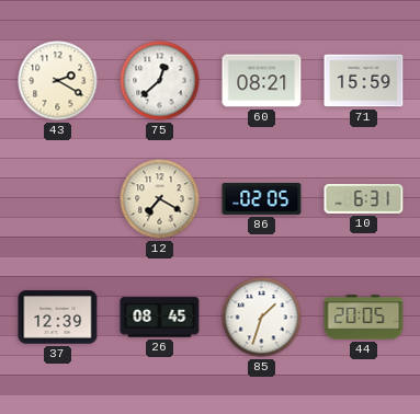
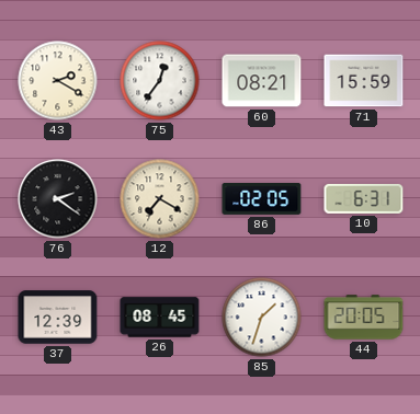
75: 12:38 -> 12:36 (160, 81)
76: none -> 2:21 (58, 199)
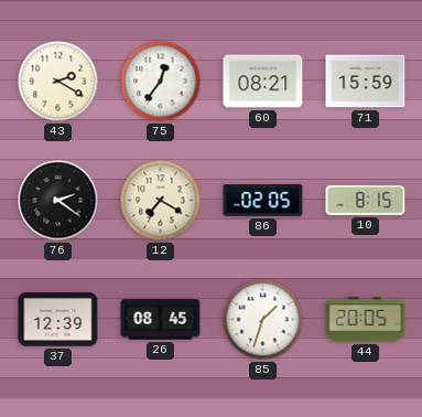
10: 6:31 -> 8:15 (366, 200)
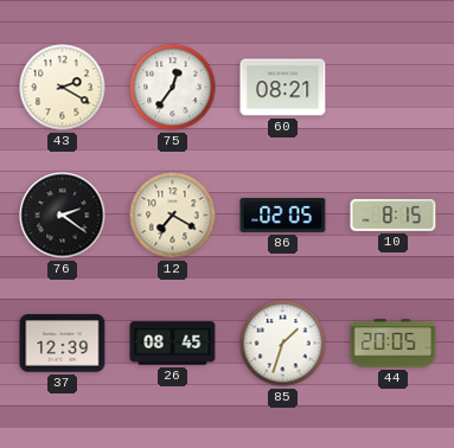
71: 15:59 -> none (366, 82)
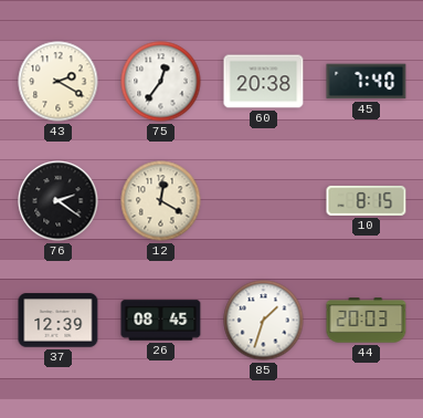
60: 08:21 -> 20:38 (264, 82)
45: none -> 7:40 (367, 82)
12: 7:20 -> 12:20 (161, 201)
86: 02:05 -> none (283, 216)
44: 20:05 -> 20:03 (367, 321)
